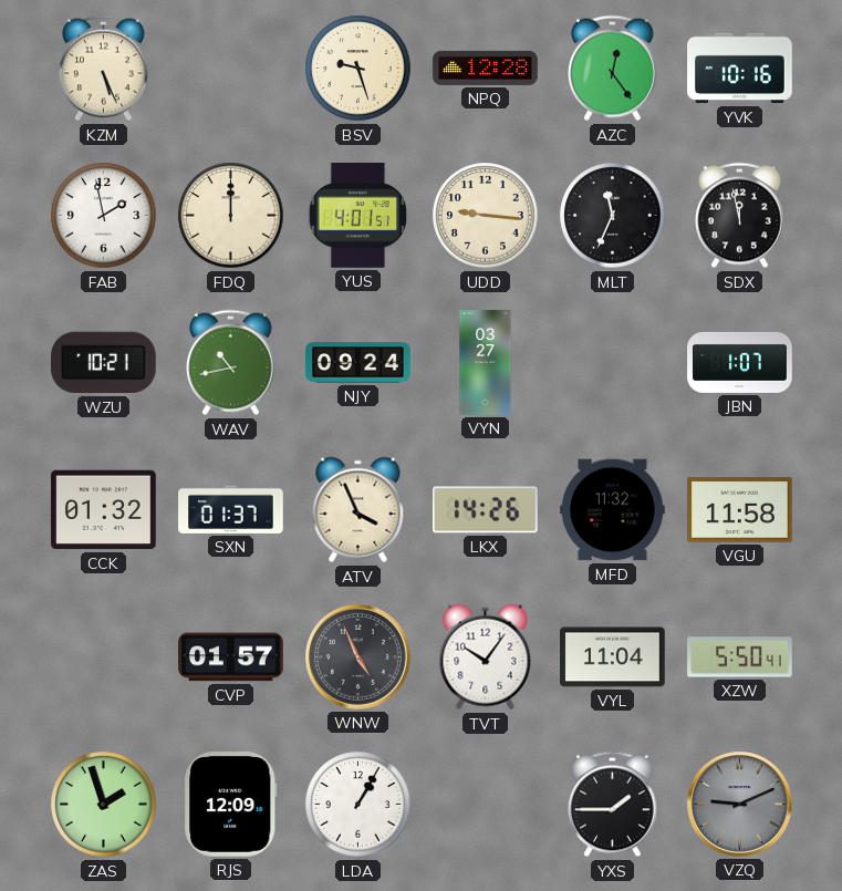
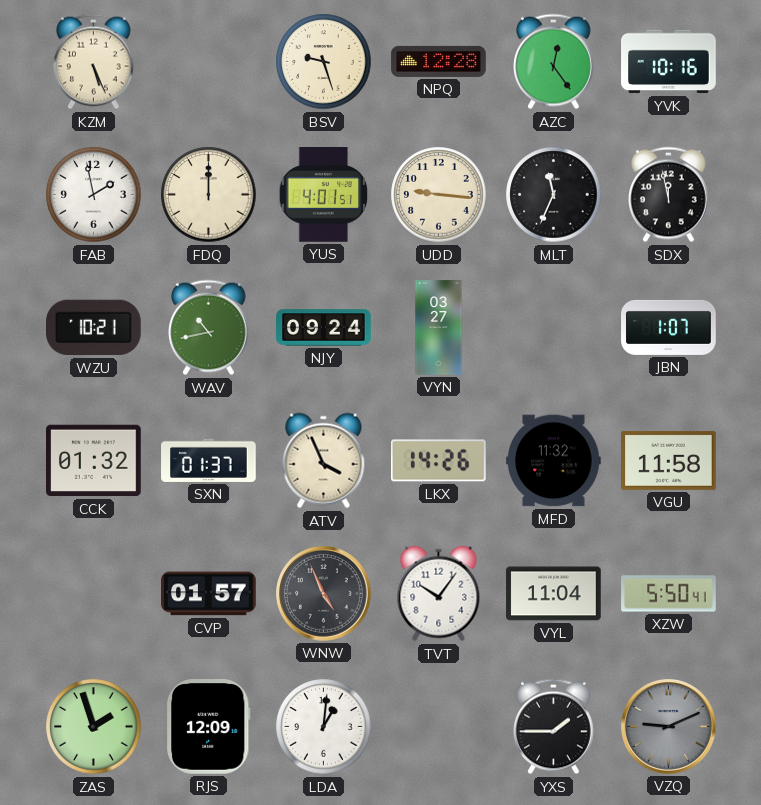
LDA: 1:05 -> 1:01 (324, 727)
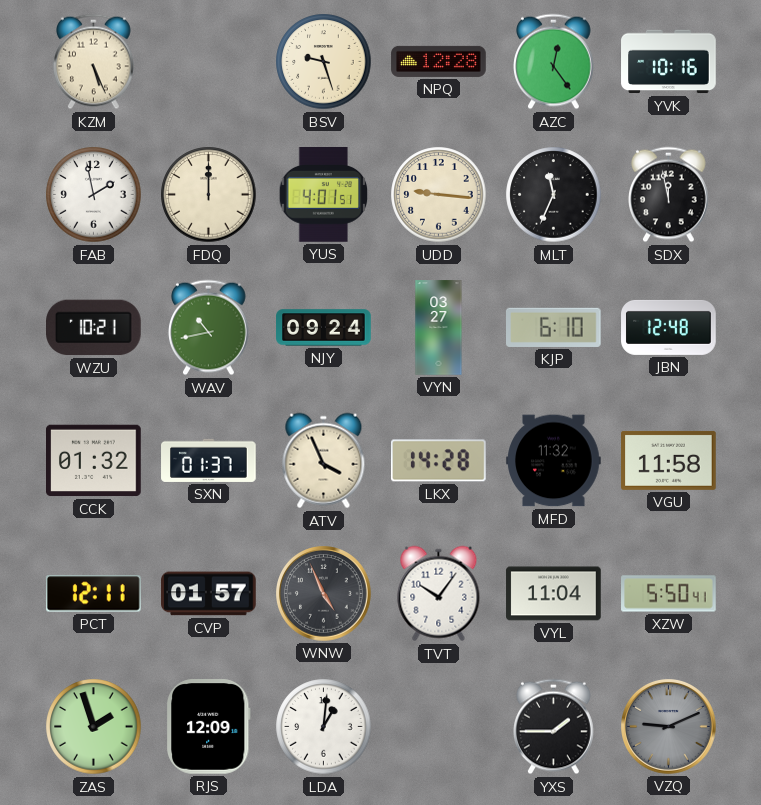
KJP: none -> 6:10 (554, 327)
JBN: 1:07 -> 12:48 (669, 327)
LKX: 14:26 -> 14:28 (439, 461)
PCT: none -> 12:11 (93, 594)
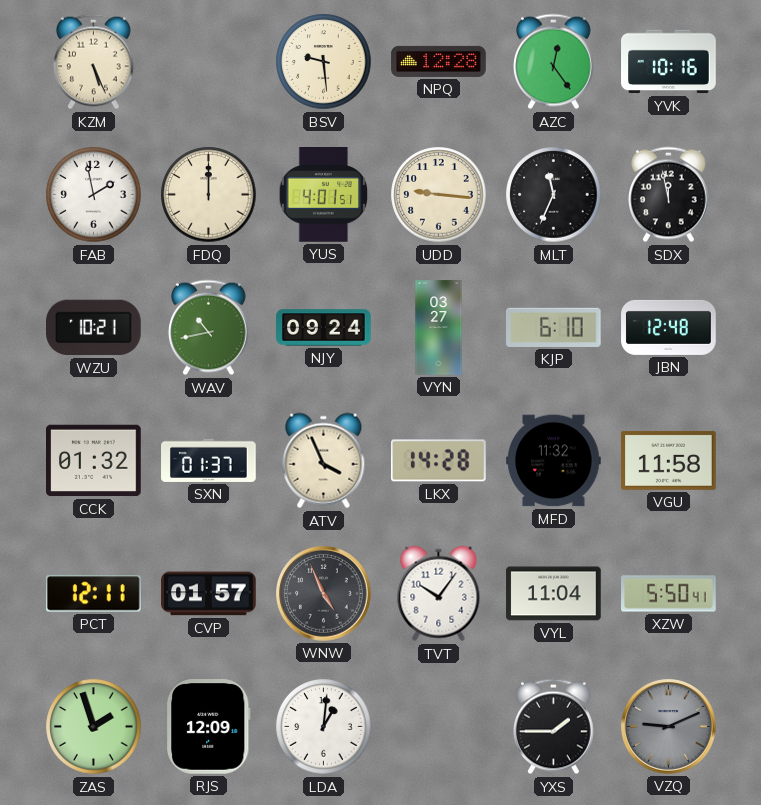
BSV: 9:27 -> 9:29 (324, 62)
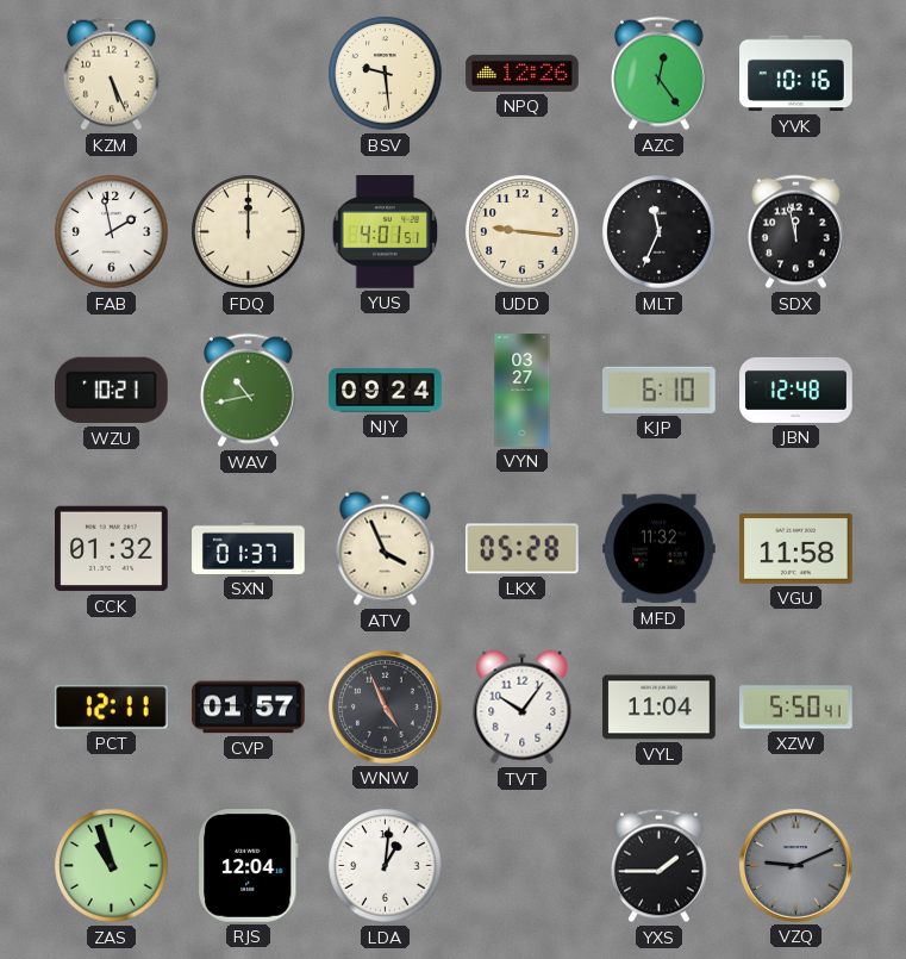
NPQ: 12:28 -> 12:26 (523, 73)
LKX: 14:28 -> 05:28 (523, 549)
ZAS: 1:57 -> 10:57 (112, 866)
RJS: 12:09 -> 12:04 (249, 866)
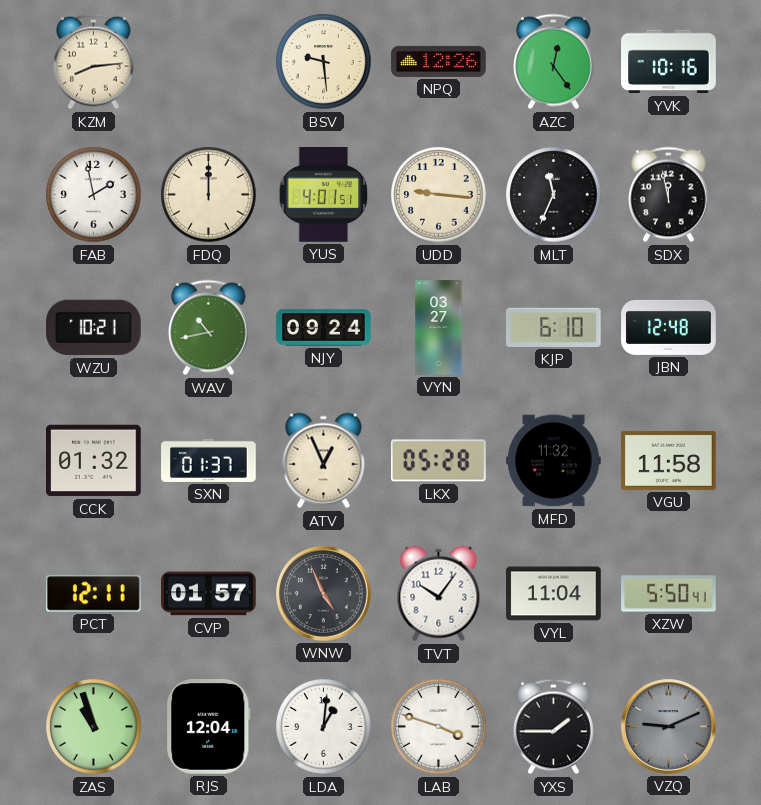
KZM: 5:26 -> 8:14 (94, 62)
ATV: 3:56 -> 12:56 (324, 461)
LAB: none -> 3:48 (439, 727)
